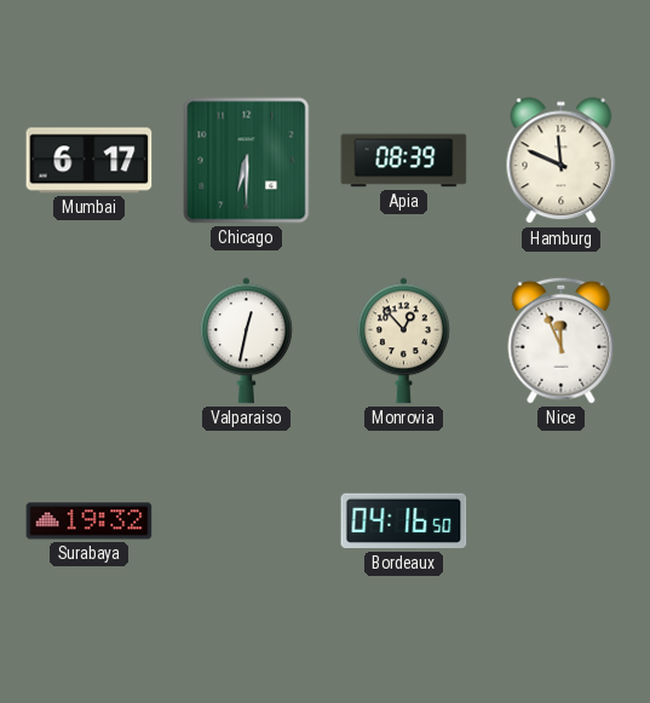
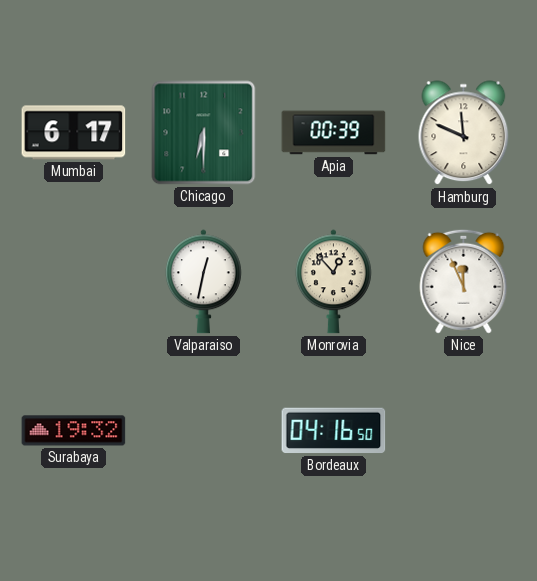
Apia: 08:39 -> 00:39 (334, 133)
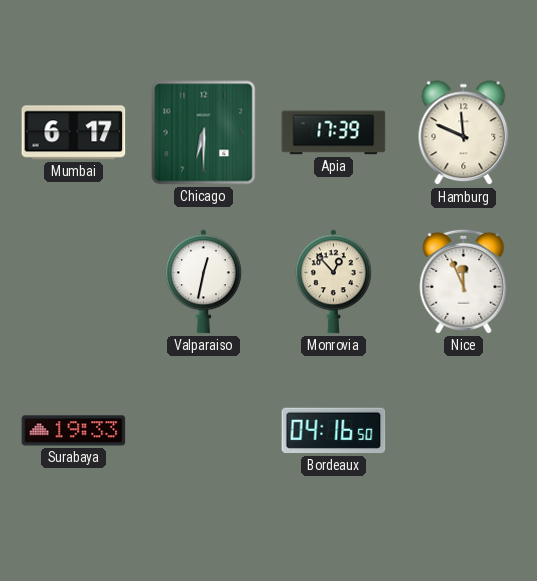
Apia: 00:39 -> 17:39 (334, 133)
Surabaya: 19:32 -> 19:33 (74, 431)
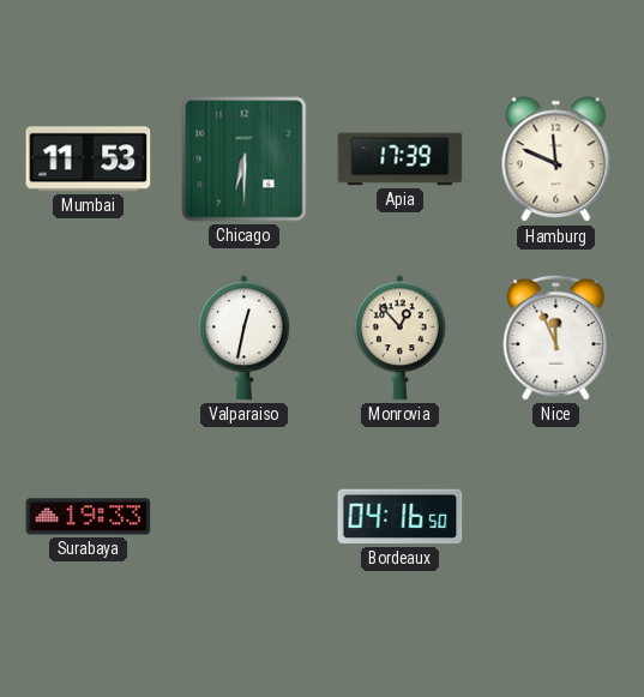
Mumbai: 6:17 -> 11:53 (89, 160)
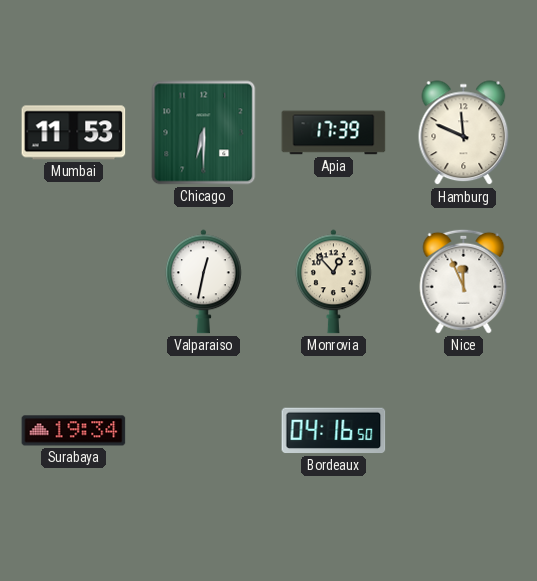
Surabaya: 19:33 -> 19:34 (74, 431)
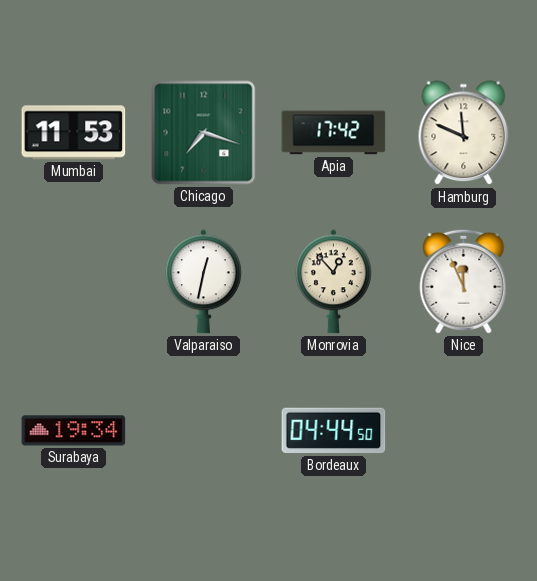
Chicago: 6:30 -> 7:18 (204, 133)
Apia: 17:39 -> 17:42 (334, 133)
Bordeaux: 04:16 -> 04:44 (334, 431)
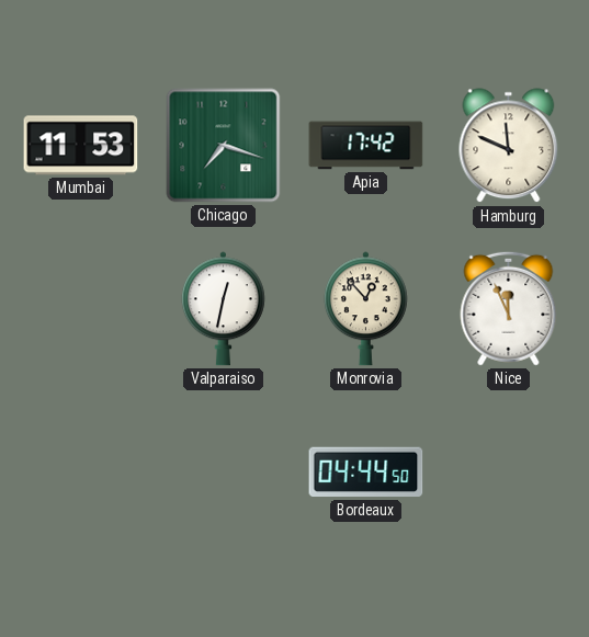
Surabaya: 19:34 -> none (74, 431)
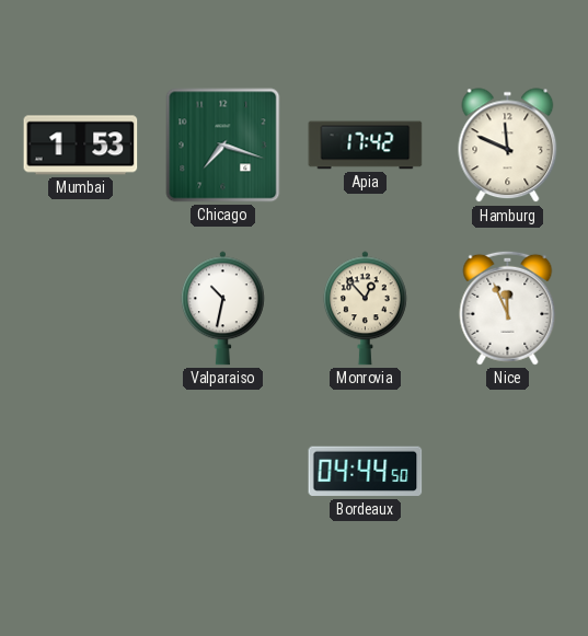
Mumbai: 11:53 -> 1:53 (81, 146)
Valparaiso: 12:32 -> 10:32 (222, 309)
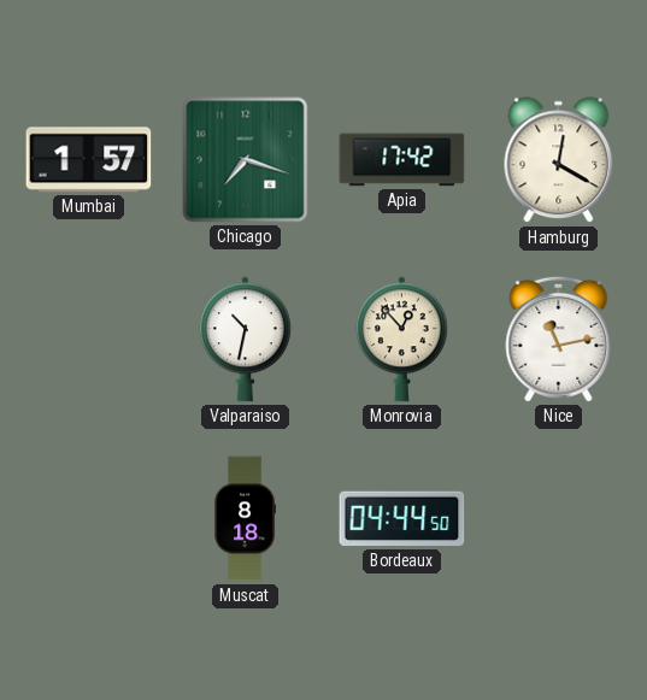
Mumbai: 1:53 -> 1:57 (89, 160)
Hamburg: 11:49 -> 12:20 (559, 160)
Nice: 11:56 -> 11:13 (559, 339)
Muscat: none -> 8:18 (245, 519)
